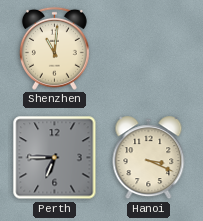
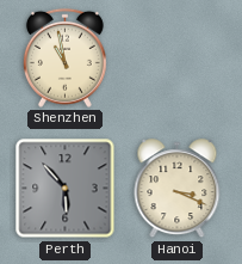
Shenzhen: 11:01 -> 10:58 (64, 57)
Perth: 6:45 -> 5:53 (66, 189)
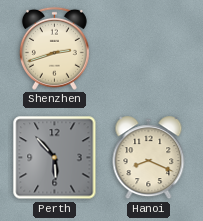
Shenzhen: 10:58 -> 2:42 (54, 48)
Hanoi: 3:19 -> 8:19 (149, 158)
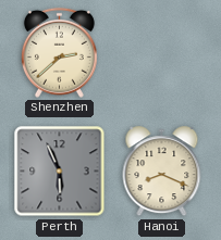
Shenzhen: 2:42 -> 2:38 (59, 52)
Perth: 5:53 -> 5:56 (60, 172)
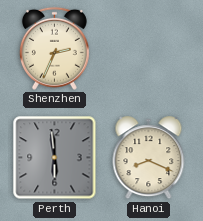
Shenzhen: 2:38 -> 2:34 (54, 48)
Perth: 5:56 -> 5:59 (55, 158)
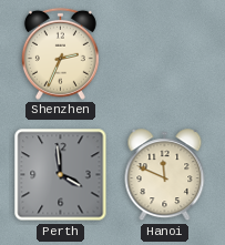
Perth: 5:59 -> 3:59 (61, 175)
Hanoi: 8:19 -> 11:49 (165, 175)
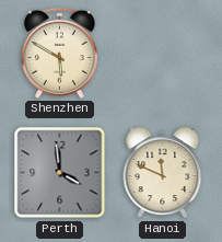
Shenzhen: 2:34 -> 5:50 (59, 53)
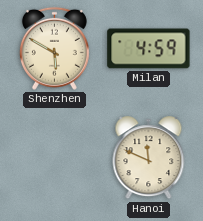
Milan: none -> 4:59 (149, 49)
Perth: 3:59 -> none (60, 173)
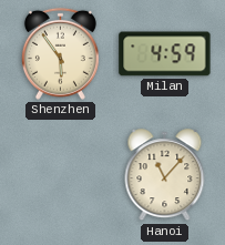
Shenzhen: 5:50 -> 5:54 (60, 53)
Hanoi: 11:49 -> 11:07 (165, 175)
